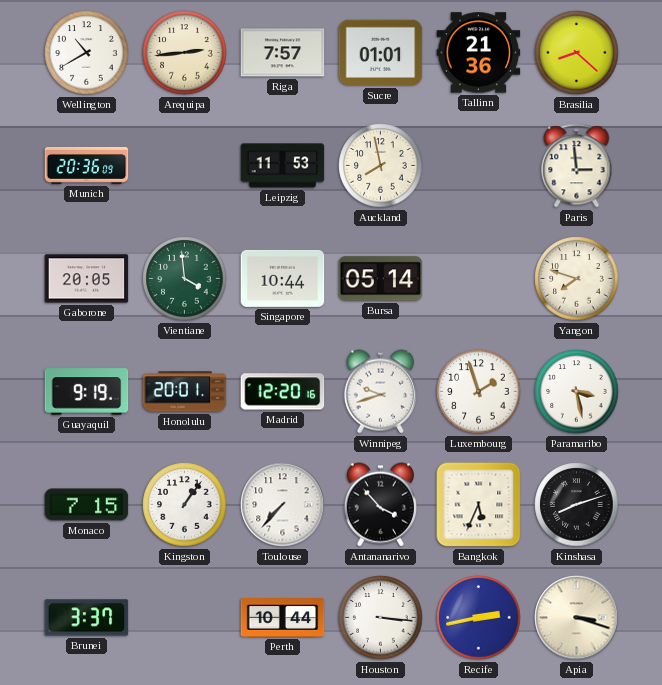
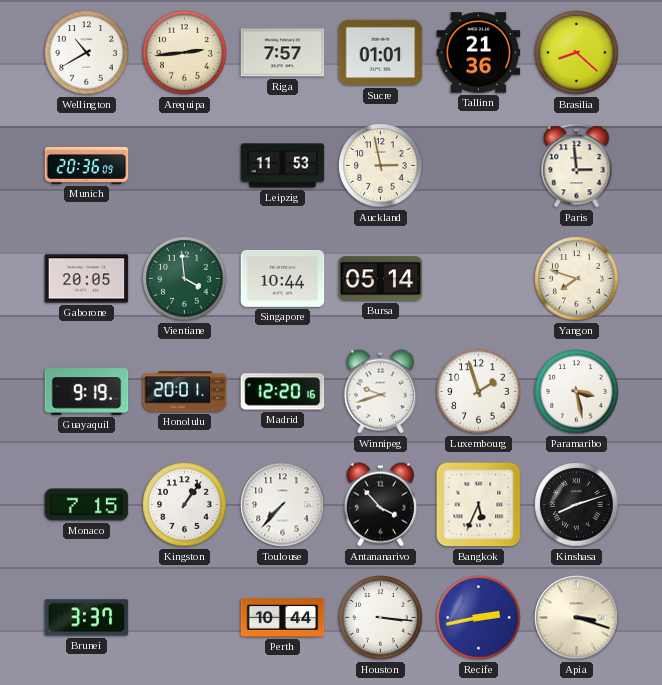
Auckland: 7:58 -> 2:58 (381, 166)
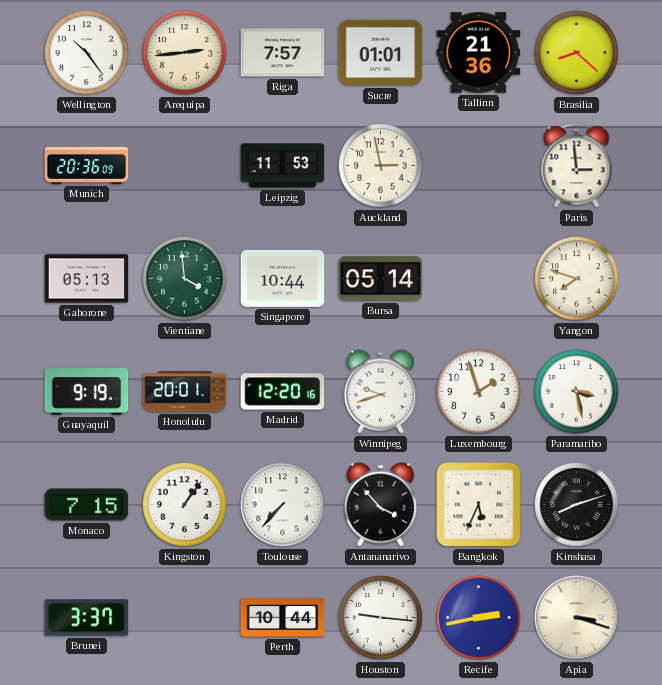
Wellington: 10:40 -> 10:24 (87, 53)
Gaborone: 20:05 -> 05:13 (87, 279)
Houston: 3:16 -> 9:16 (381, 618)
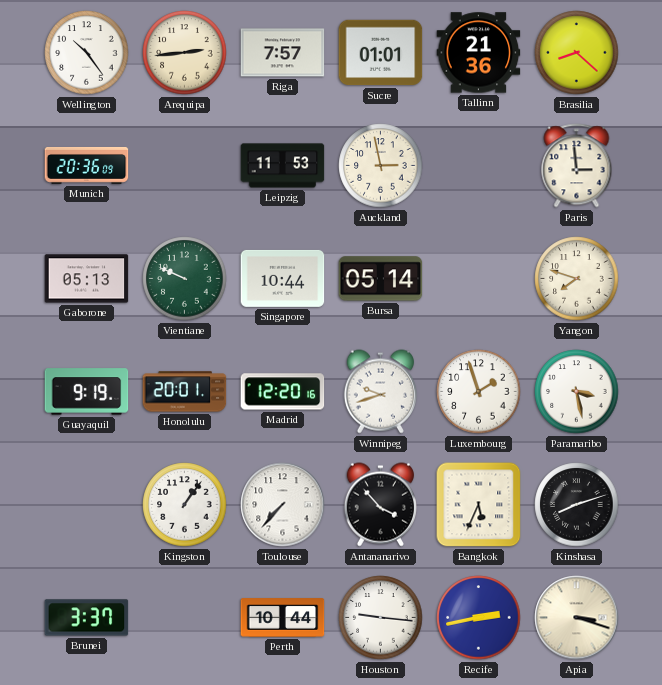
Vientiane: 3:59 -> 9:49 (185, 279)
Monaco: 7:15 -> none (87, 505)
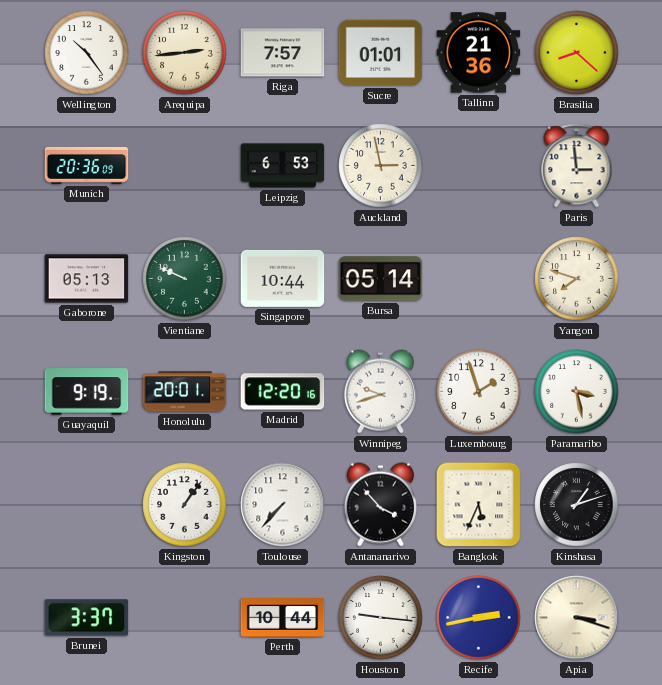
Leipzig: 11:53 -> 6:53 (283, 166)
Kinshasa: 8:12 -> 1:12 (577, 505)
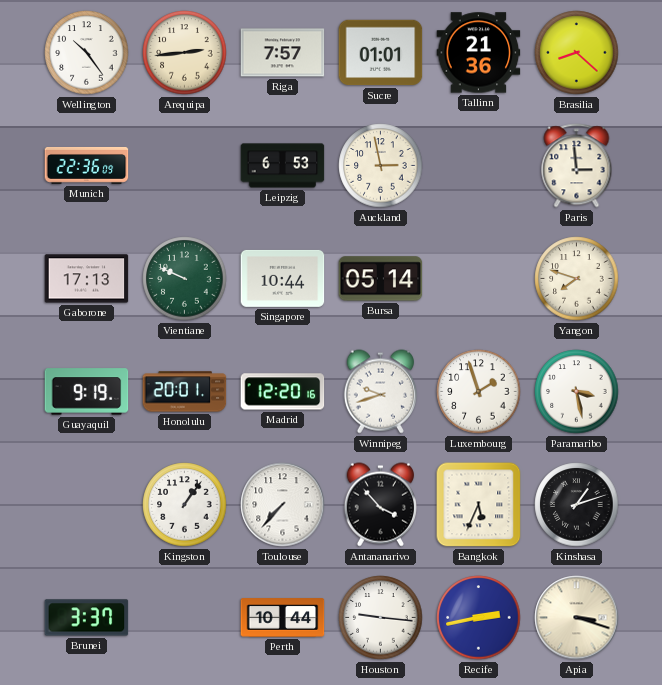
Munich: 20:36 -> 22:36 (87, 165)
Gaborone: 05:13 -> 17:13 (87, 279)
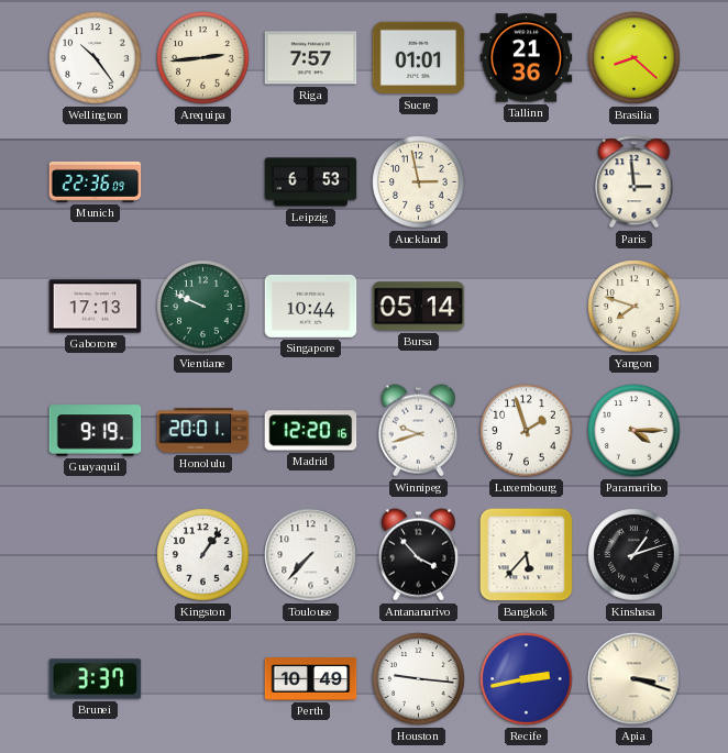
Paramaribo: 3:28 -> 4:15 (635, 431)
Bangkok: 5:34 -> 5:37 (527, 555)
Perth: 10:44 -> 10:49 (311, 679)
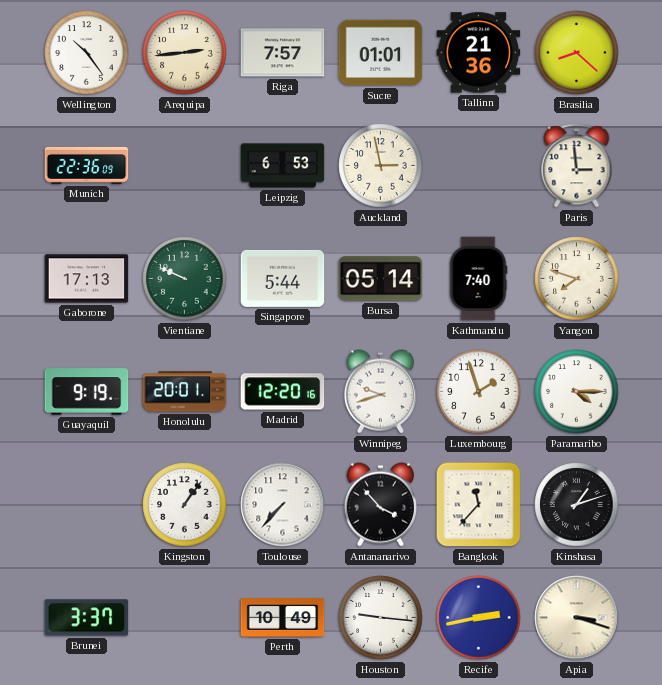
Singapore: 10:44 -> 5:44 (283, 278)
Kathmandu: none -> 7:40 (478, 279)
Bangkok: 5:37 -> 11:37 (479, 505)
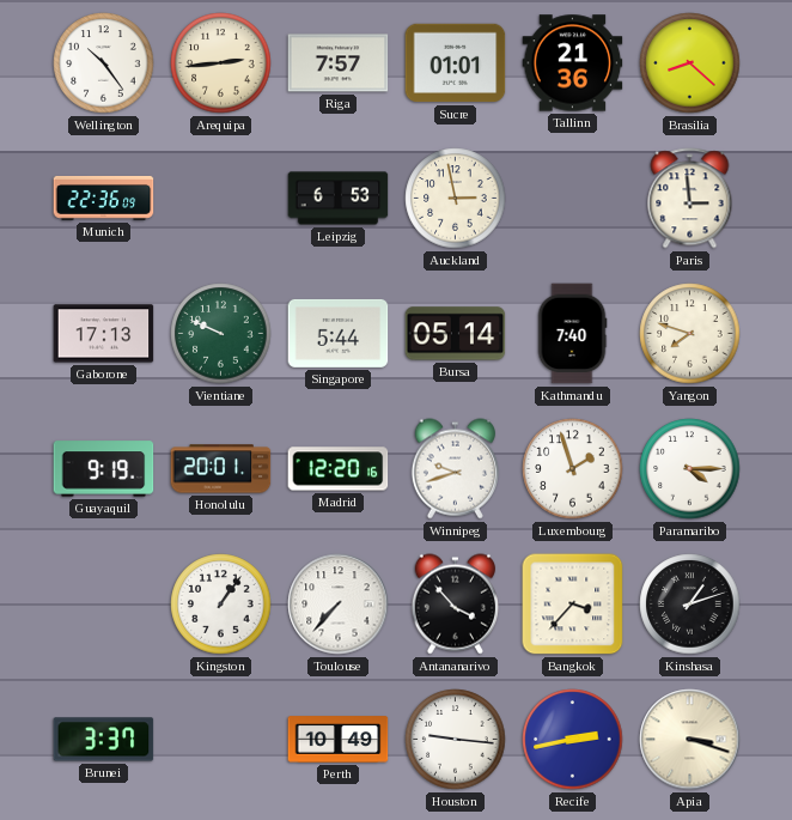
Bangkok: 11:37 -> 3:37 (573, 605)
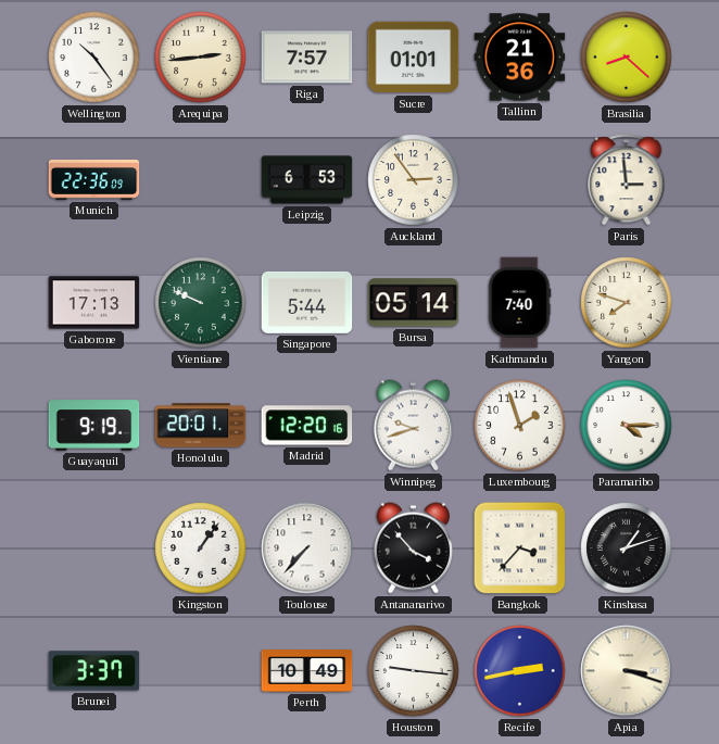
Auckland: 2:58 -> 2:54 (414, 180)
